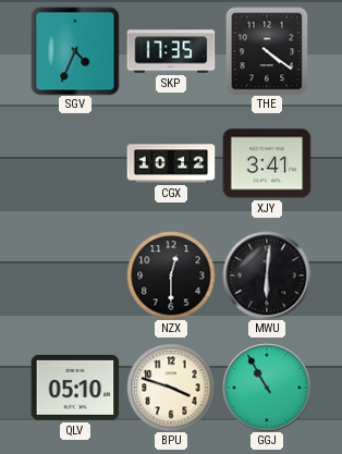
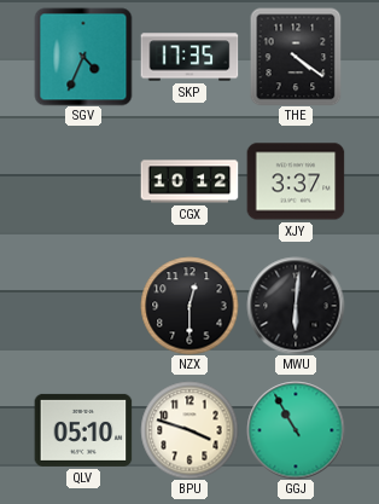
XJY: 3:41 -> 3:37 (296, 181)
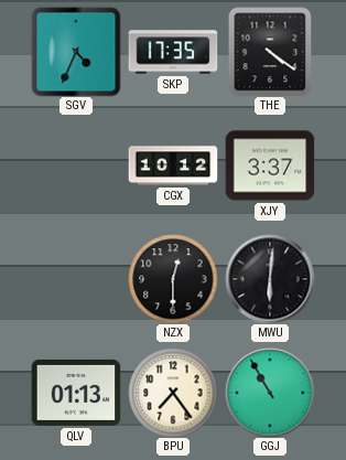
QLV: 05:10 -> 01:13 (76, 393)
BPU: 3:48 -> 7:24 (173, 393)
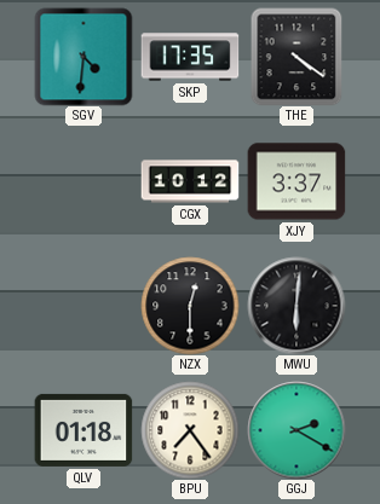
SGV: 4:34 -> 4:31 (84, 57)
QLV: 01:13 -> 01:18 (84, 430)
GGJ: 10:55 -> 2:20 (296, 430)
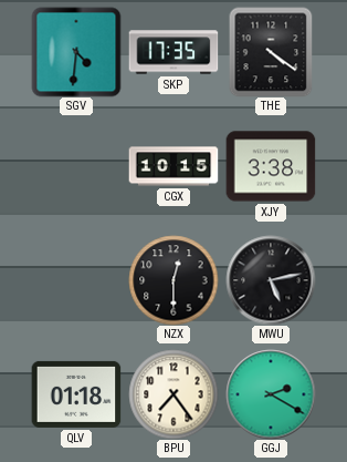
CGX: 10:12 -> 10:15 (173, 166)
XJY: 3:37 -> 3:38 (271, 166)
MWU: 6:01 -> 5:13 (271, 280)
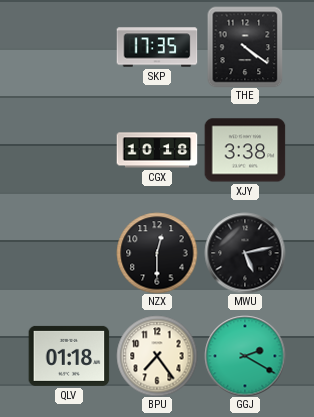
SGV: 4:31 -> none (76, 52)
CGX: 10:15 -> 10:18 (157, 150)
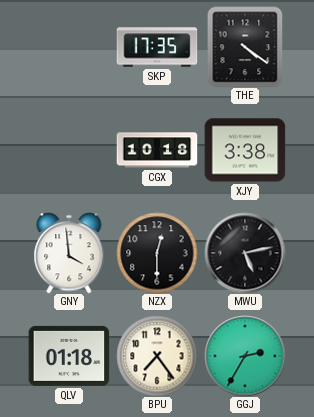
GNY: none -> 3:59 (69, 253)
GGJ: 2:20 -> 2:35 (245, 356)
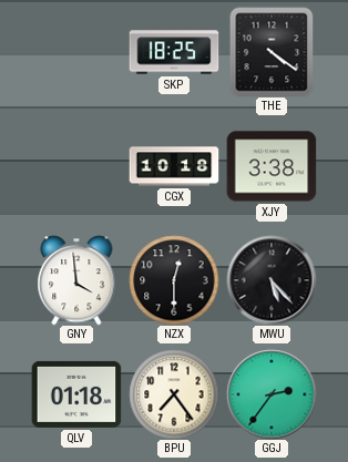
SKP: 17:35 -> 18:25 (174, 52)
MWU: 5:13 -> 5:23 (272, 280)
GGJ: 2:35 -> 2:36 (272, 394)
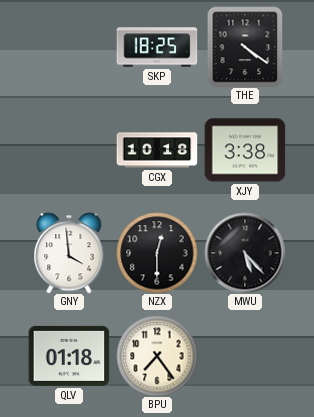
GGJ: 2:36 -> none (272, 394)
